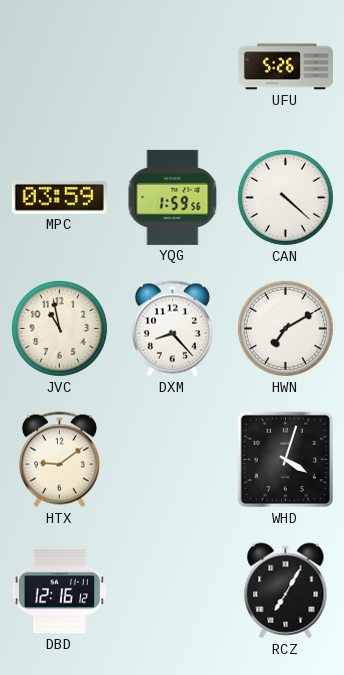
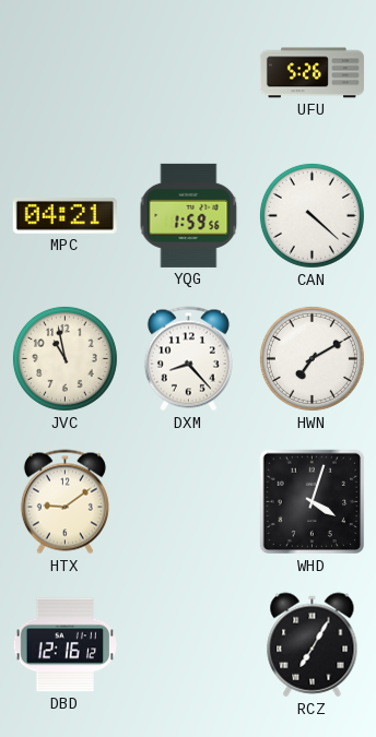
MPC: 03:59 -> 04:21 (64, 216)
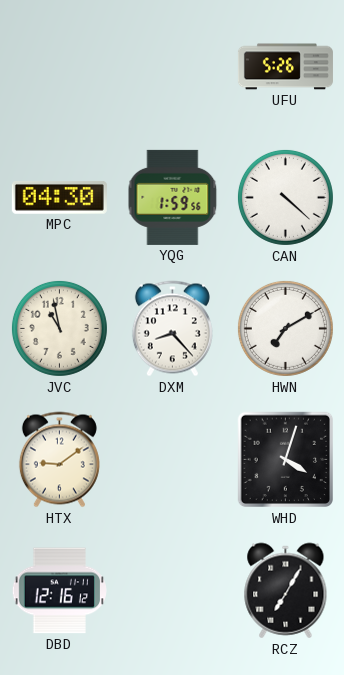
MPC: 04:21 -> 04:30 (59, 198)
